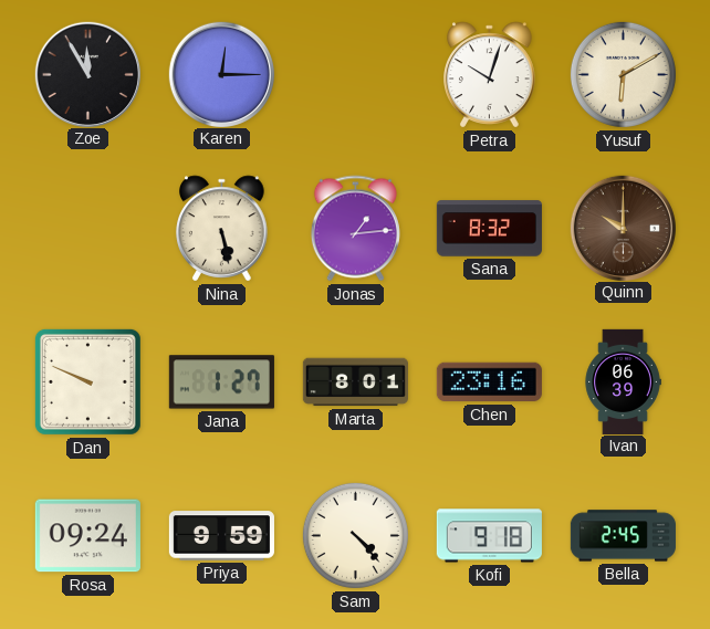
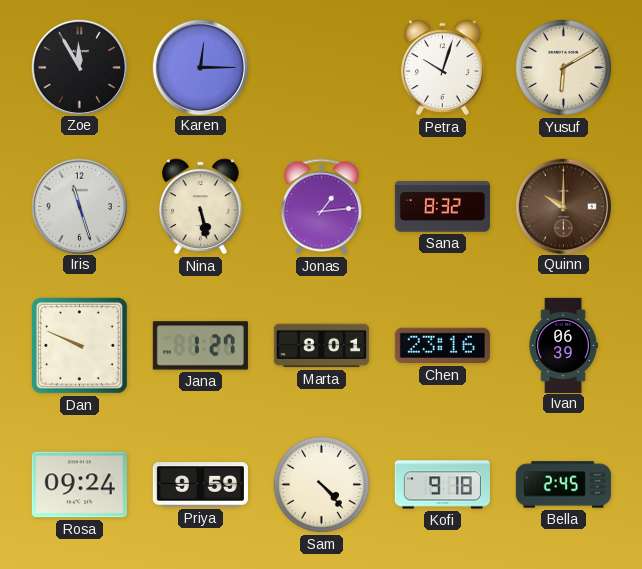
Iris: none -> 11:27 (79, 206)
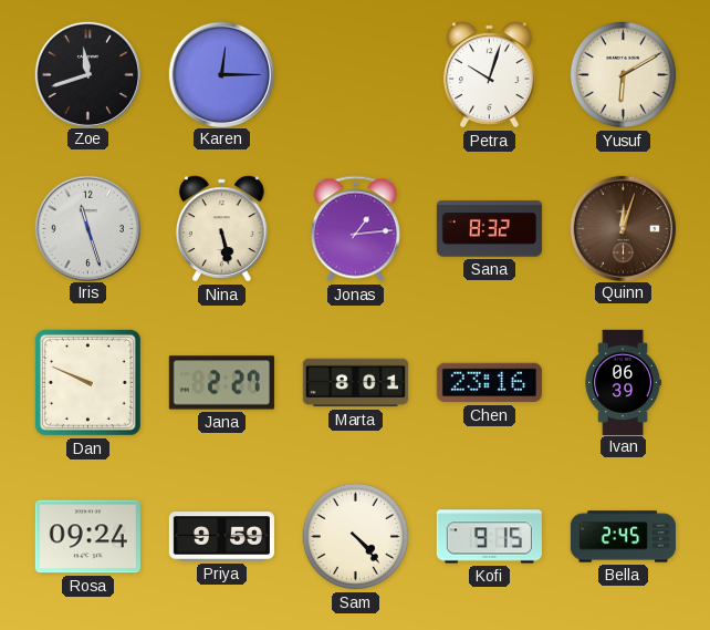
Zoe: 11:55 -> 11:42 (87, 74)
Quinn: 10:00 -> 12:03 (623, 228)
Jana: 1:27 -> 2:27 (221, 383)
Kofi: 9:18 -> 9:15 (489, 537)
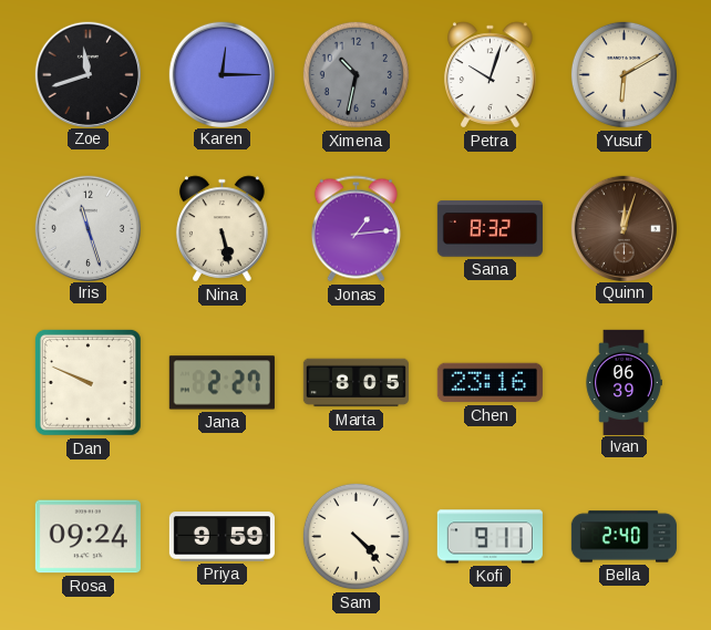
Ximena: none -> 10:32 (355, 74)
Marta: 8:01 -> 8:05 (355, 383)
Kofi: 9:15 -> 9:11 (490, 537)
Bella: 2:45 -> 2:40 (624, 537)
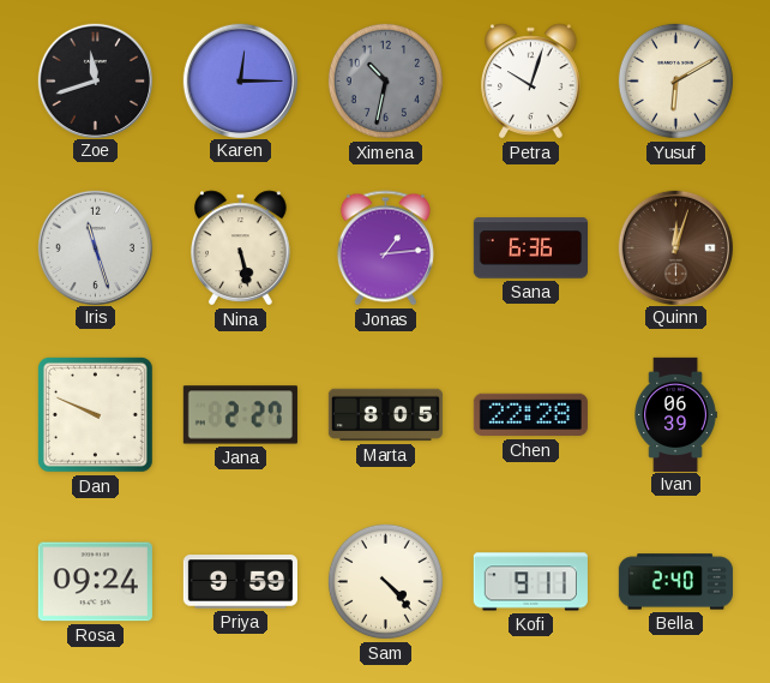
Sana: 8:32 -> 6:36 (530, 248)
Chen: 23:16 -> 22:28 (530, 415)
